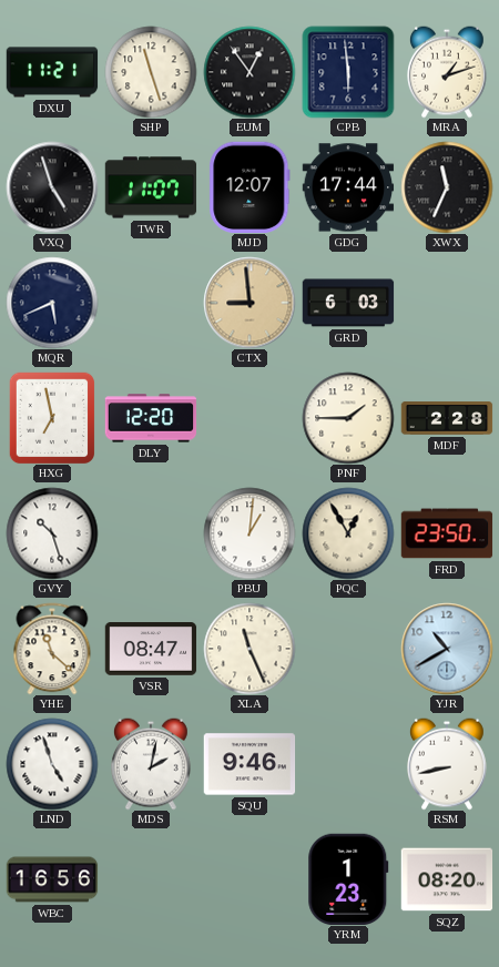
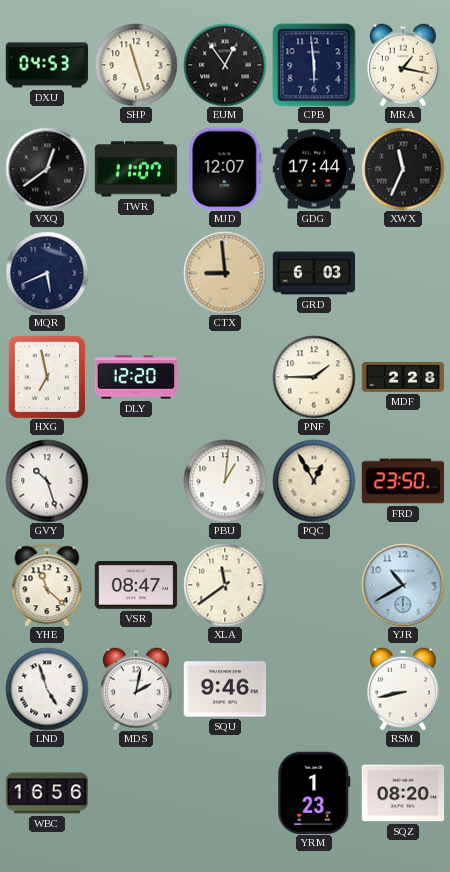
DXU: 11:21 -> 04:53 (47, 65)
MRA: 1:12 -> 1:17 (404, 65)
VXQ: 4:57 -> 12:39 (47, 169)
XLA: 11:26 -> 11:39 (225, 585)
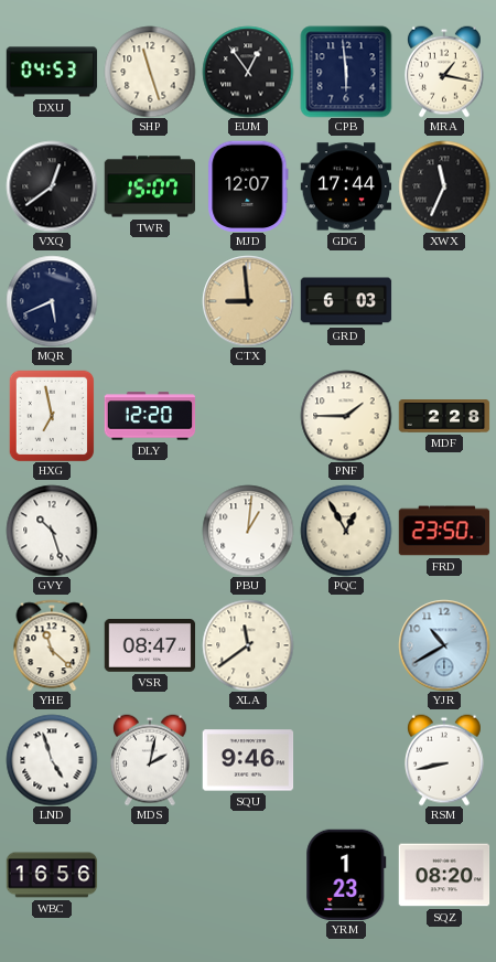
TWR: 11:07 -> 15:07 (150, 186)
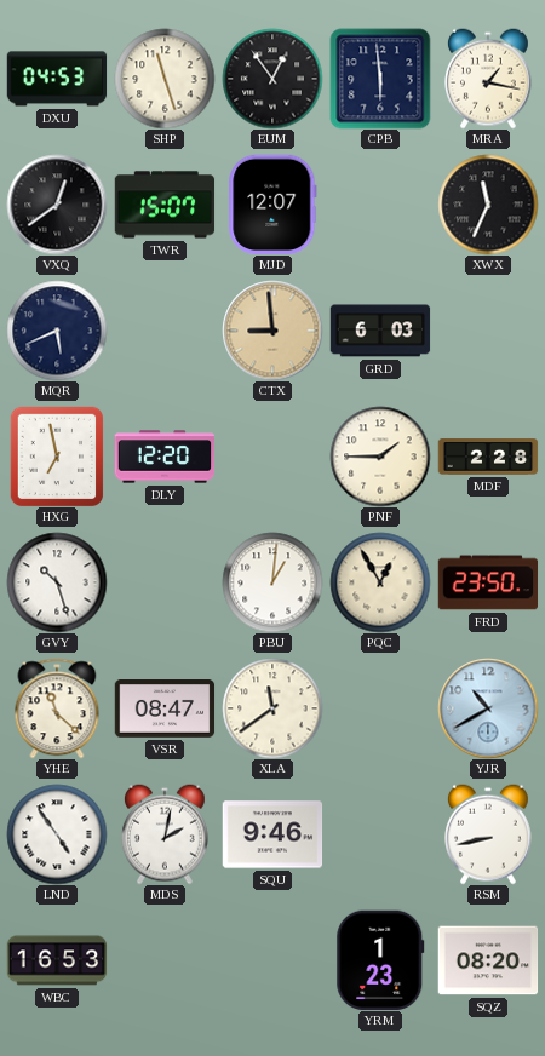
GDG: 17:44 -> none (346, 186)
LND: 4:57 -> 4:54 (57, 834)
WBC: 16:56 -> 16:53 (57, 960)
